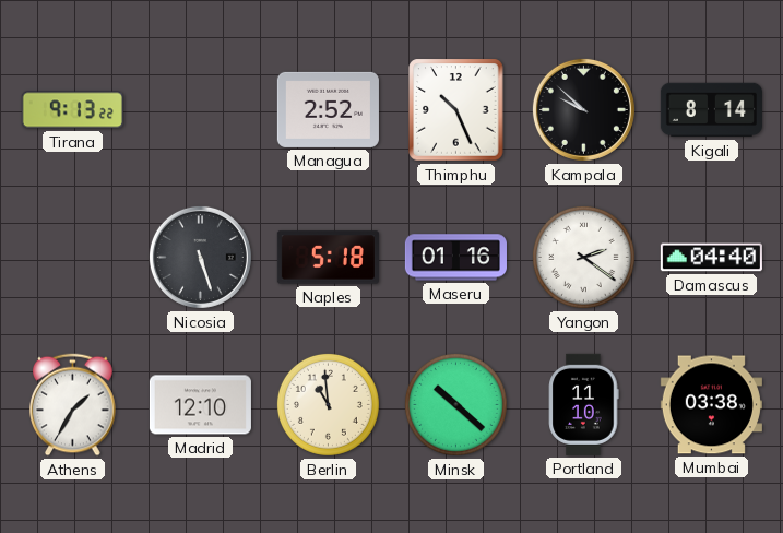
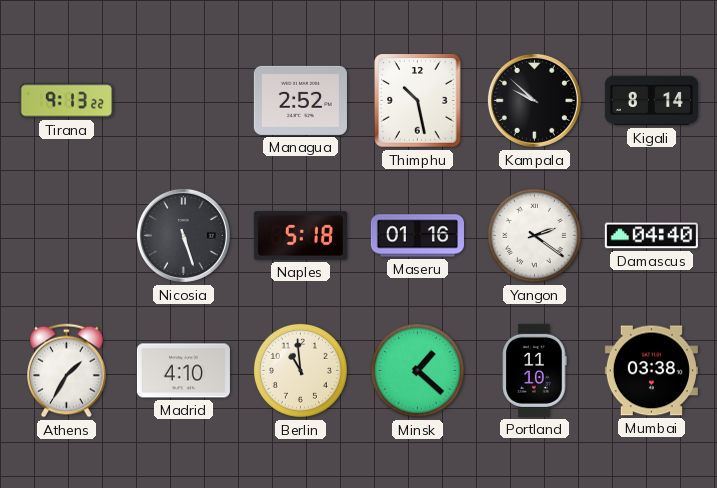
Thimphu: 10:26 -> 10:28 (418, 101)
Madrid: 12:10 -> 4:10 (183, 371)
Minsk: 10:22 -> 1:22 (417, 370)
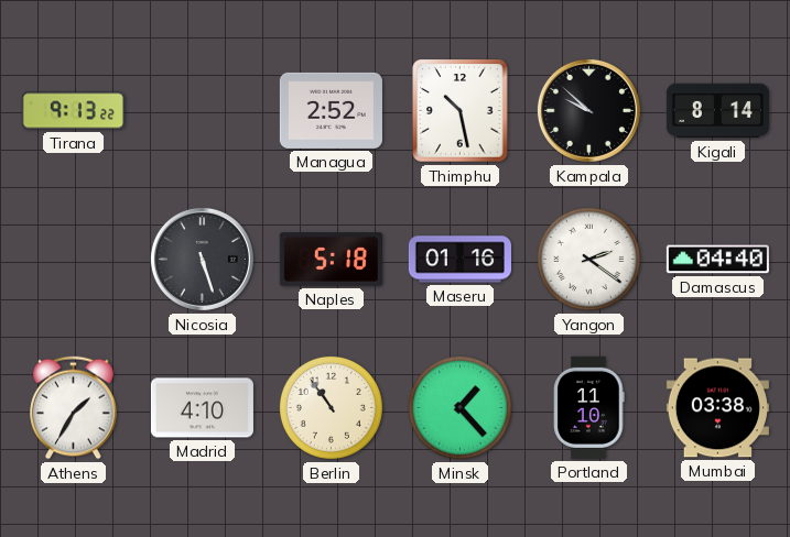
Berlin: 10:59 -> 10:54 (331, 407)
Minsk: 1:22 -> 1:23 (459, 407)
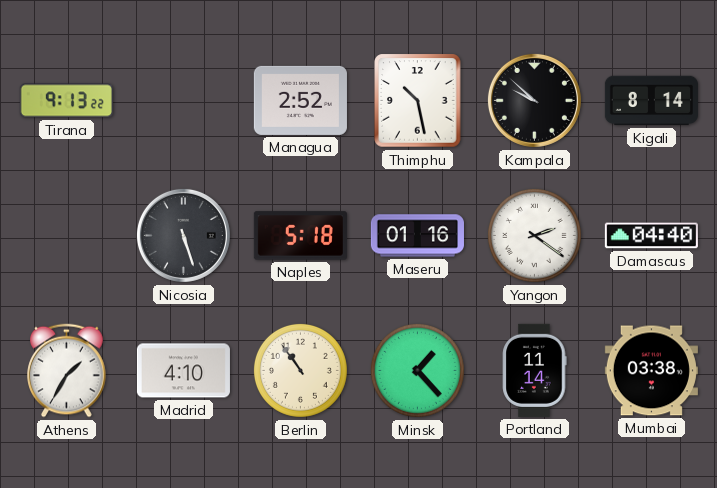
Portland: 11:10 -> 11:14 (535, 370)
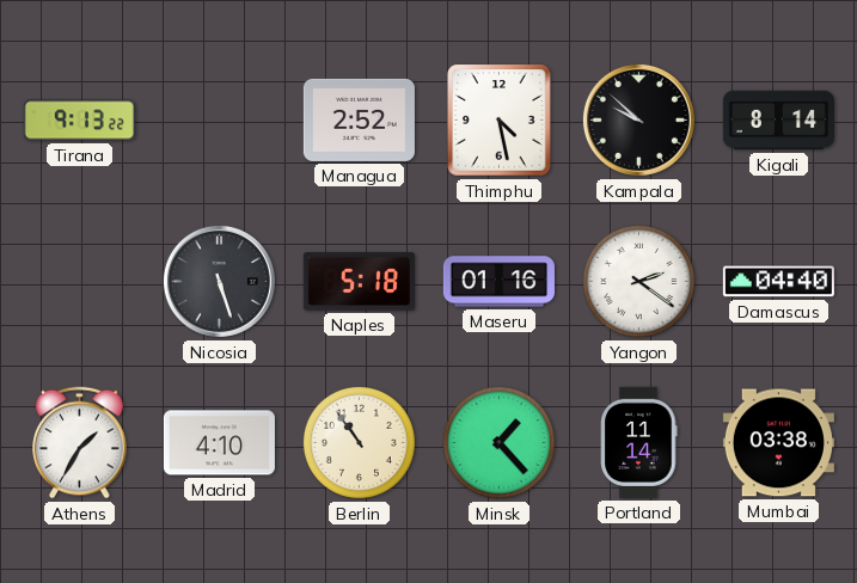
Thimphu: 10:28 -> 4:28 (500, 121)
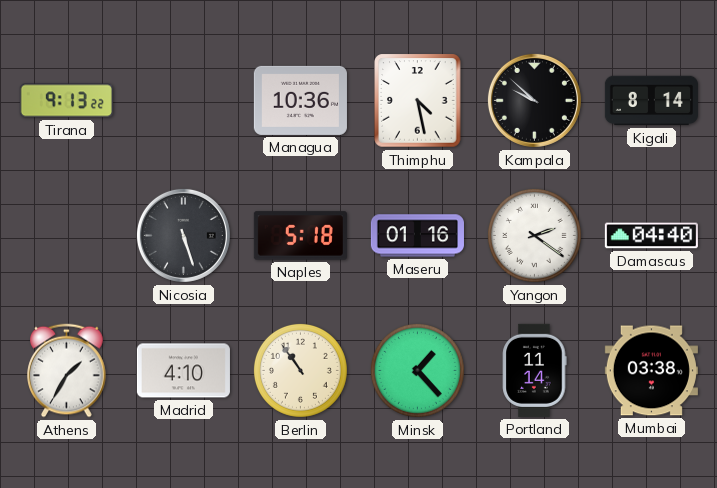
Managua: 2:52 -> 10:36 (300, 100)
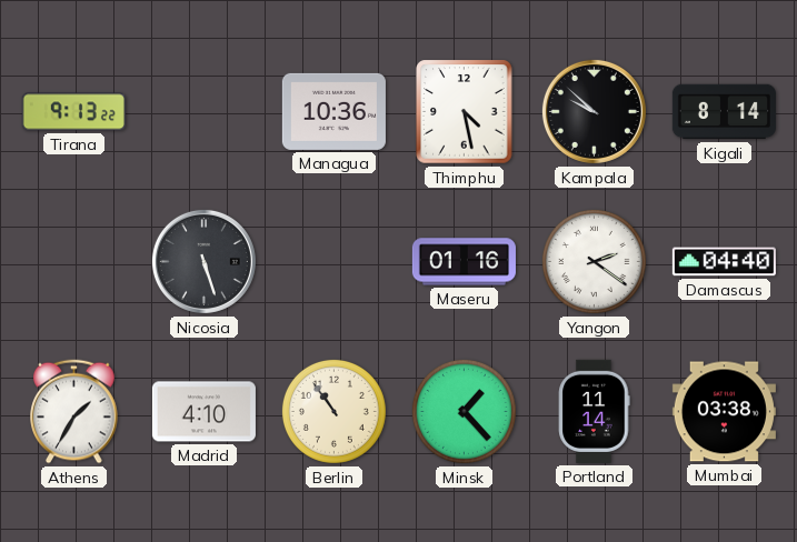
Naples: 5:18 -> none (300, 236)
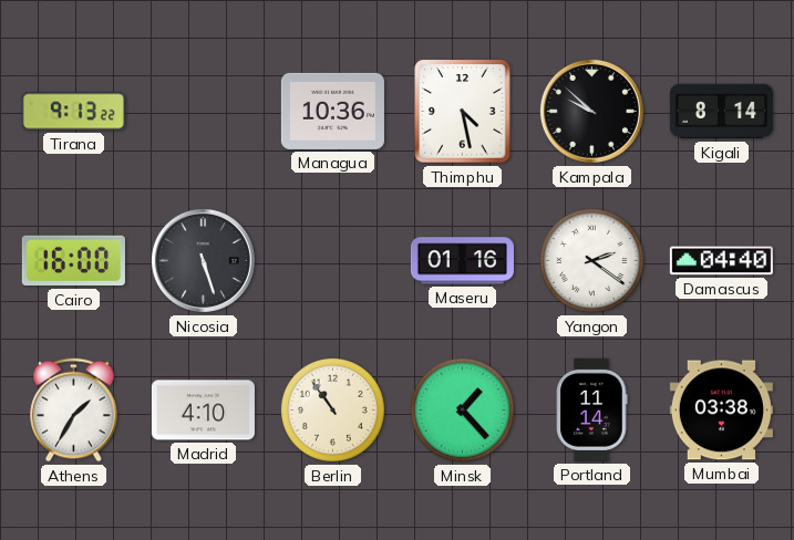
Cairo: none -> 16:00 (73, 261)
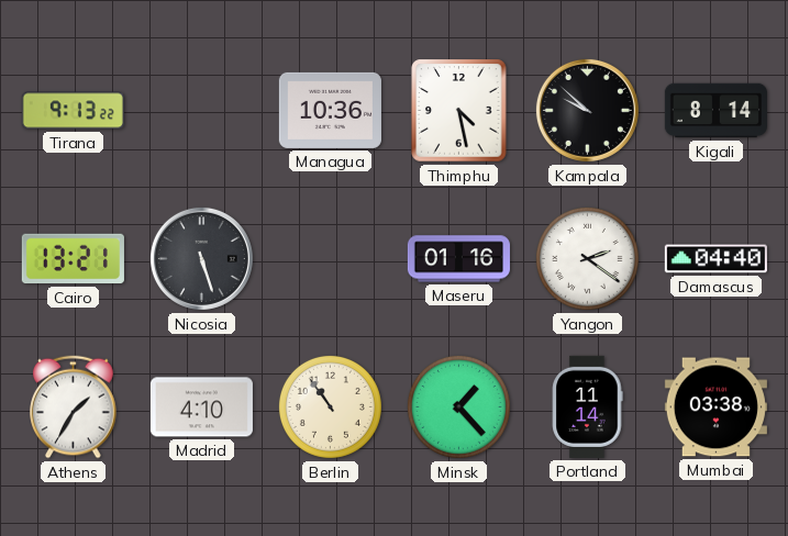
Cairo: 16:00 -> 13:21 (73, 259)
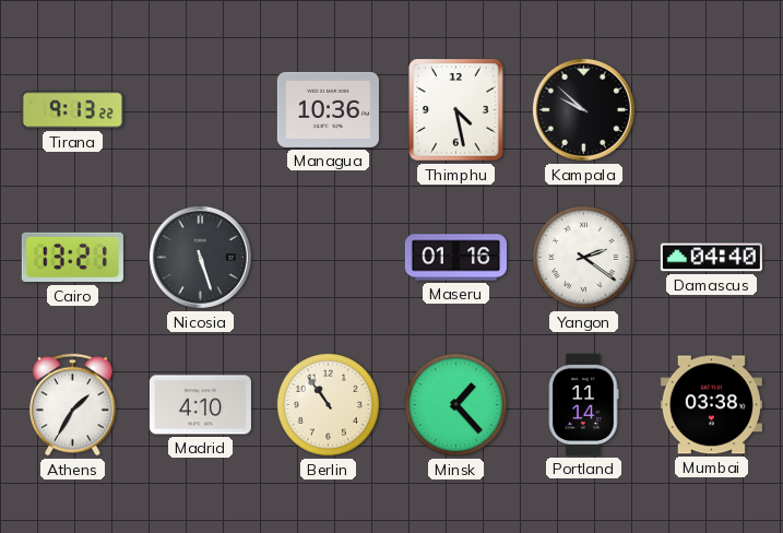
Kigali: 8:14 -> none (715, 111)
